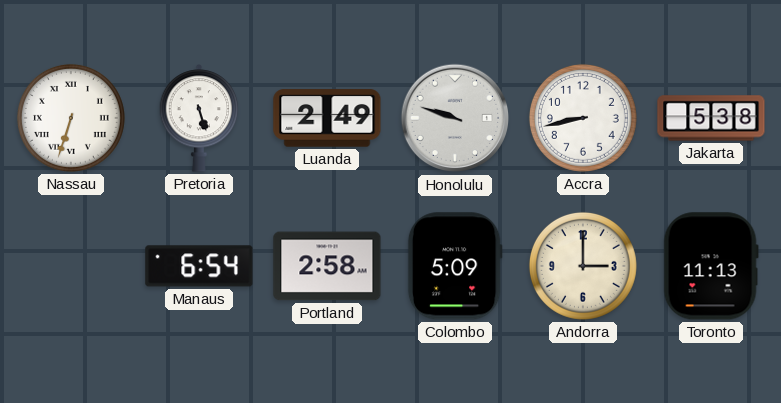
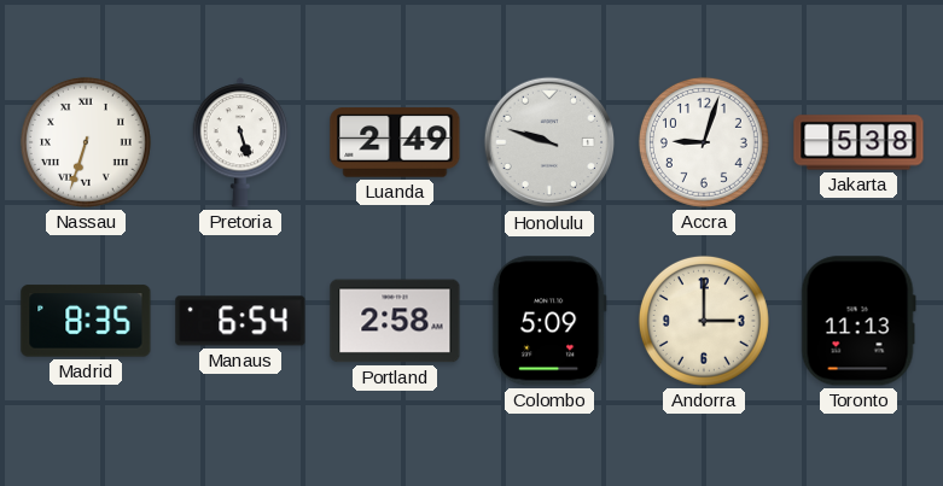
Accra: 8:43 -> 9:03 (704, 142)
Madrid: none -> 8:35 (86, 321)
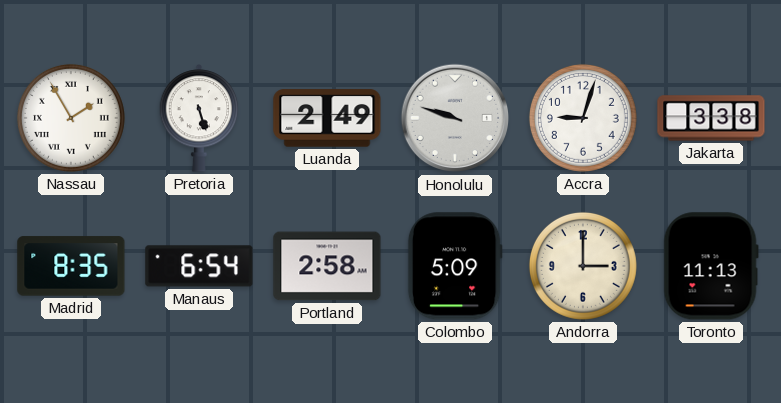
Nassau: 6:33 -> 1:55 (71, 118)
Jakarta: 5:38 -> 3:38 (711, 118)
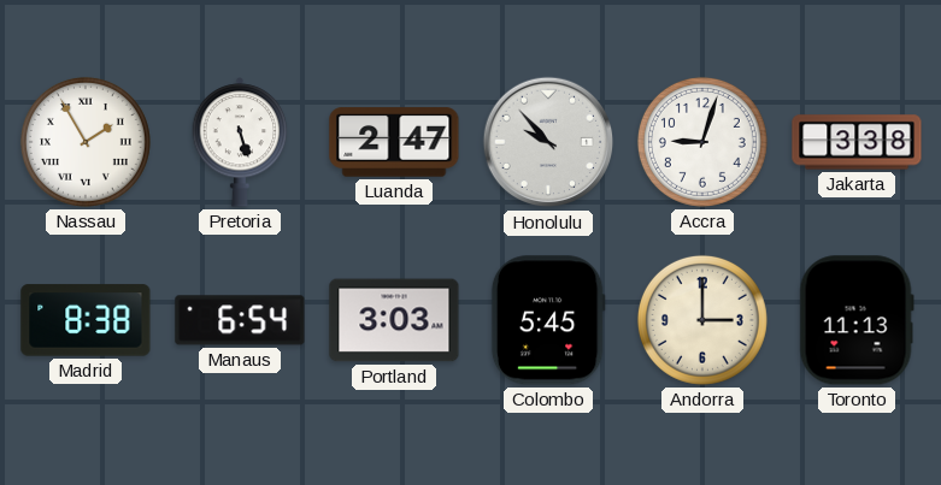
Luanda: 2:49 -> 2:47 (394, 142)
Honolulu: 9:48 -> 9:53 (548, 142)
Madrid: 8:35 -> 8:38 (86, 320)
Portland: 2:58 -> 3:03 (394, 320)
Colombo: 5:09 -> 5:45 (548, 320)
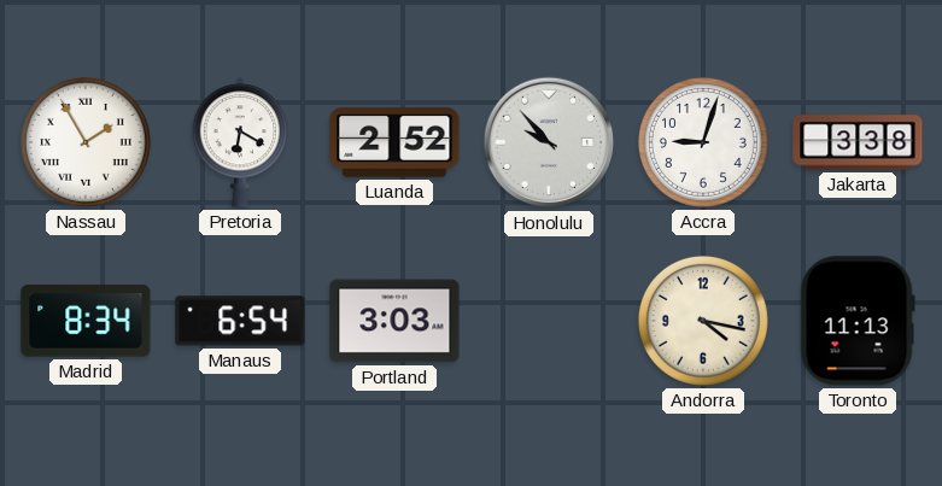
Pretoria: 5:27 -> 6:20 (240, 142)
Luanda: 2:47 -> 2:52 (394, 142)
Madrid: 8:38 -> 8:34 (86, 321)
Colombo: 5:45 -> none (548, 320)
Andorra: 3:00 -> 4:17 (703, 321)
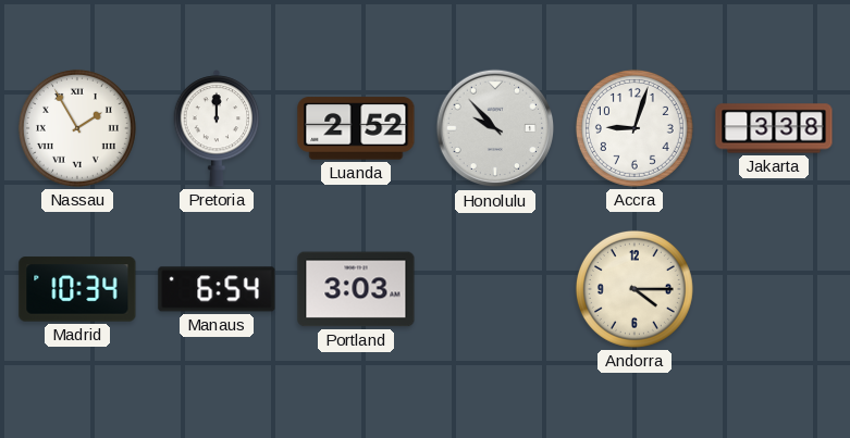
Pretoria: 6:20 -> 12:00 (217, 128)
Madrid: 8:34 -> 10:34 (77, 289)
Andorra: 4:17 -> 4:15 (635, 289)
Toronto: 11:13 -> none (858, 321)
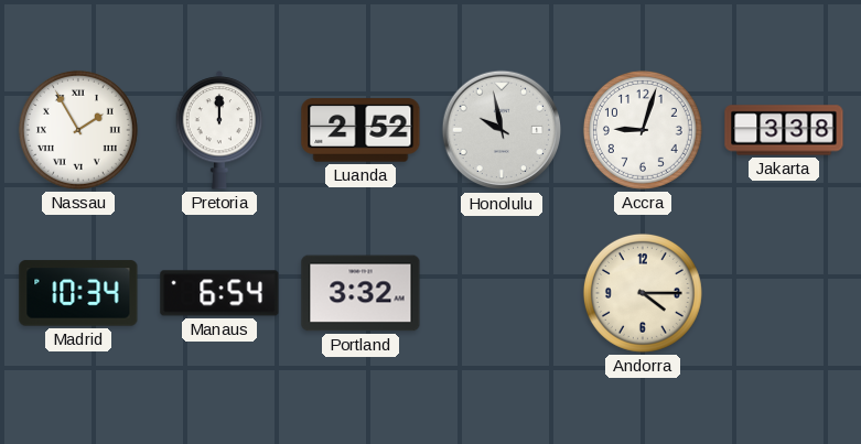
Honolulu: 9:53 -> 9:58 (502, 130)
Portland: 3:03 -> 3:32 (360, 293)
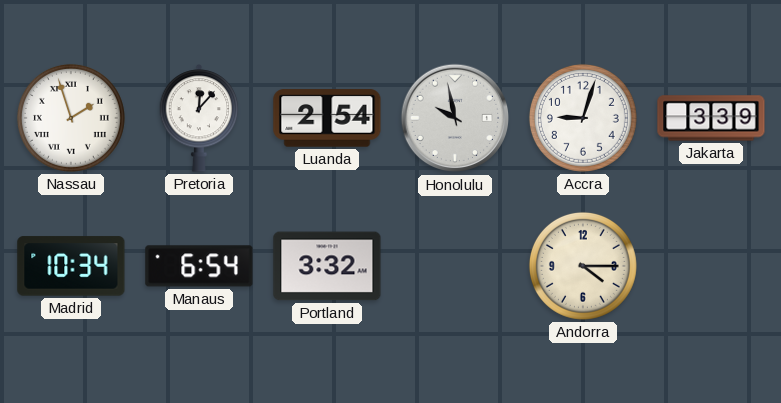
Nassau: 1:55 -> 1:57 (71, 118)
Pretoria: 12:00 -> 12:07 (199, 118)
Luanda: 2:52 -> 2:54 (327, 118)
Jakarta: 3:38 -> 3:39 (711, 118)
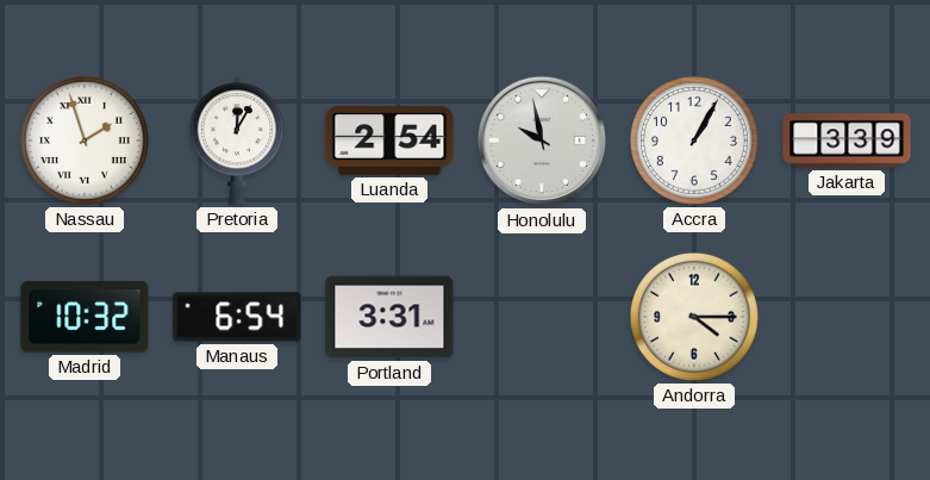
Pretoria: 12:07 -> 12:05 (237, 141)
Accra: 9:03 -> 1:05 (694, 141)
Madrid: 10:34 -> 10:32 (85, 317)
Portland: 3:32 -> 3:31 (389, 317)
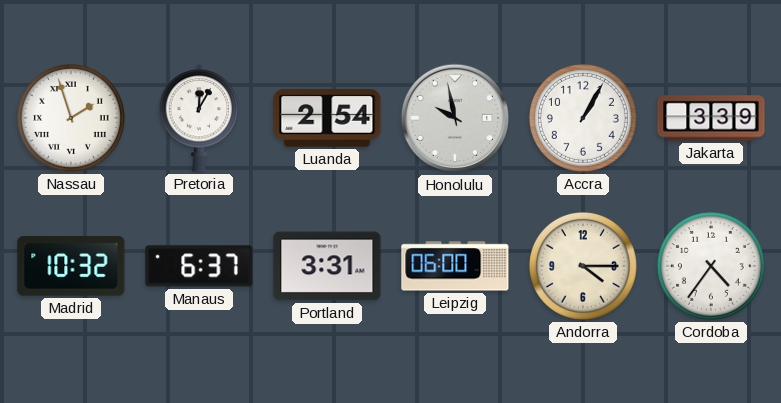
Manaus: 6:54 -> 6:37 (199, 266)
Leipzig: none -> 06:00 (455, 266)
Cordoba: none -> 4:36 (711, 266)
